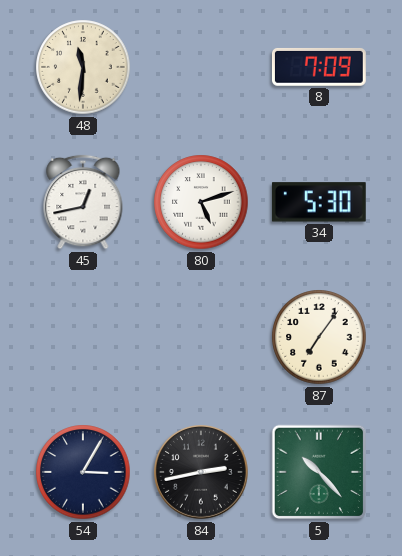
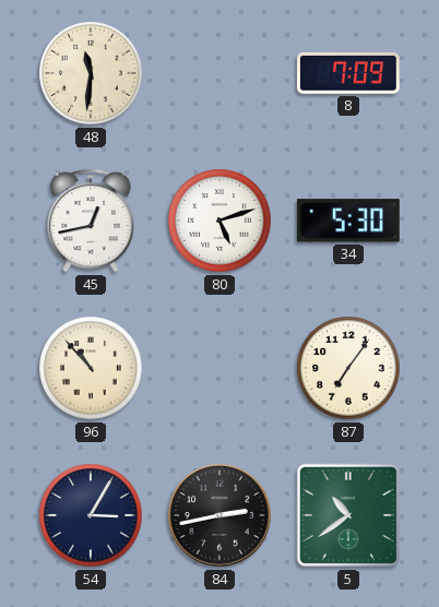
96: none -> 10:53 (91, 368)
5: 10:23 -> 10:39 (348, 515)
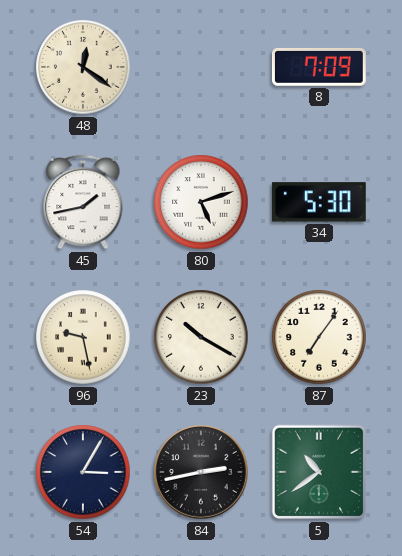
48: 11:31 -> 12:21 (83, 67)
45: 12:43 -> 1:43 (83, 202)
96: 10:53 -> 9:28 (83, 337)
23: none -> 10:20 (201, 337)
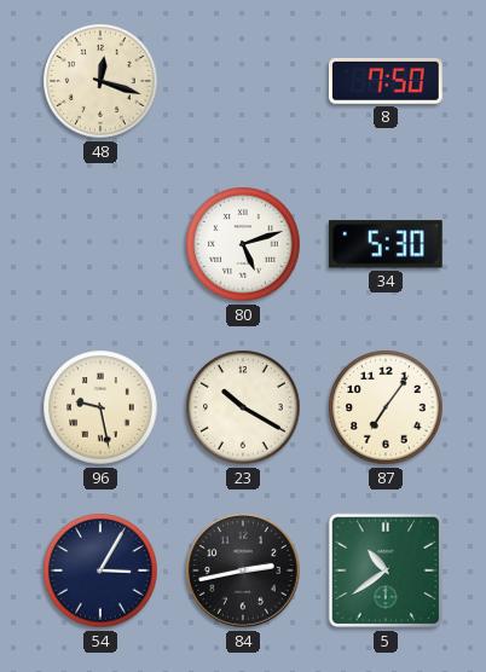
48: 12:21 -> 12:18 (100, 81)
8: 7:09 -> 7:50 (386, 81)
45: 1:43 -> none (83, 202)
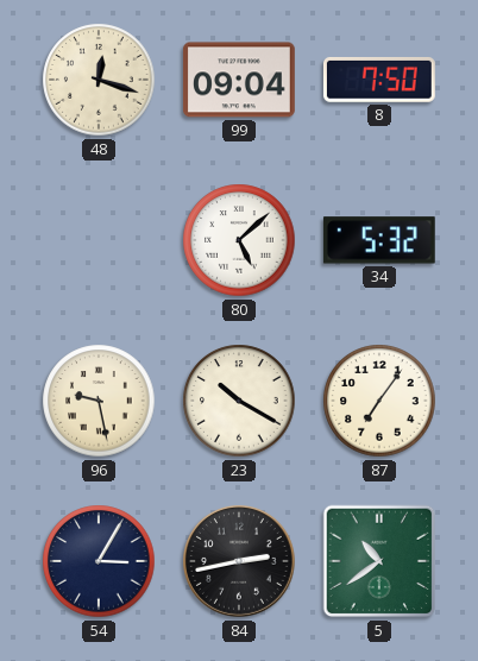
99: none -> 09:04 (239, 80)
80: 5:12 -> 5:08 (239, 240)
34: 5:30 -> 5:32 (379, 240)
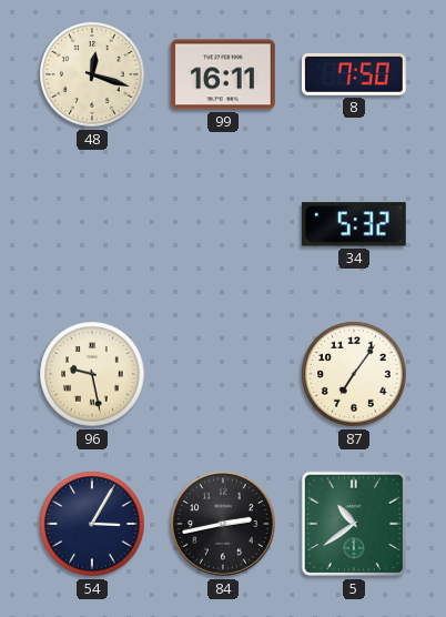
99: 09:04 -> 16:11 (223, 74)
80: 5:08 -> none (239, 240)
23: 10:20 -> none (239, 401)
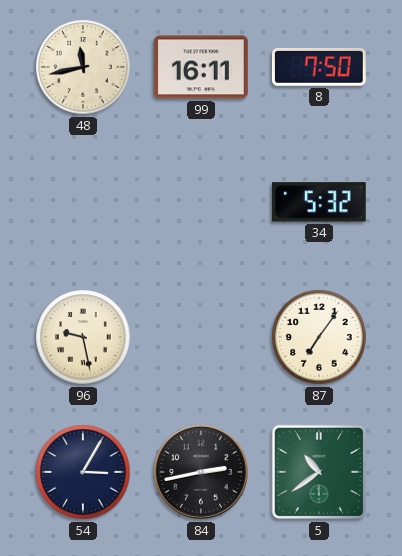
48: 12:18 -> 11:43 (83, 67)
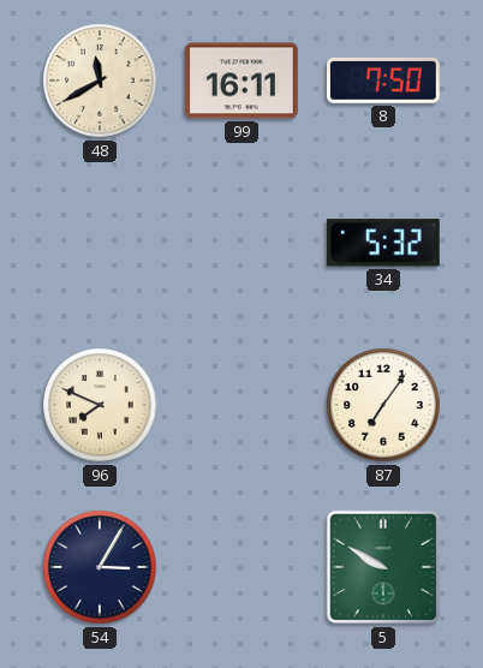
48: 11:43 -> 11:40 (100, 80)
96: 9:28 -> 7:49 (100, 405)
84: 2:43 -> none (202, 473)
5: 10:39 -> 9:50 (383, 567)
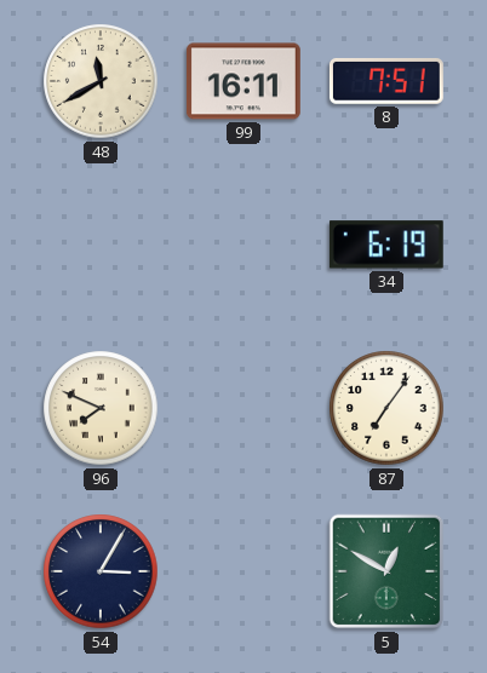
8: 7:50 -> 7:51 (386, 81)
34: 5:32 -> 6:19 (386, 245)
5: 9:50 -> 12:50 (386, 571)
